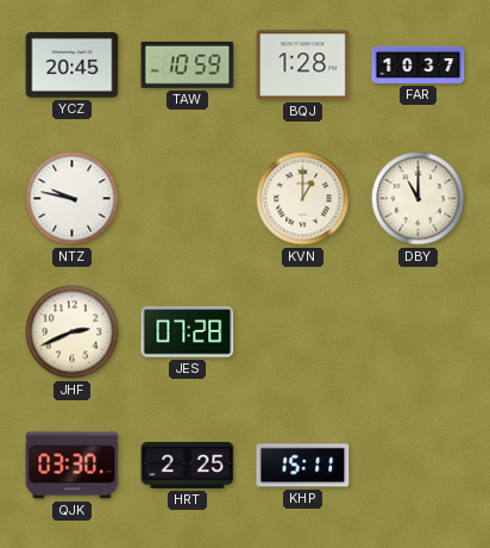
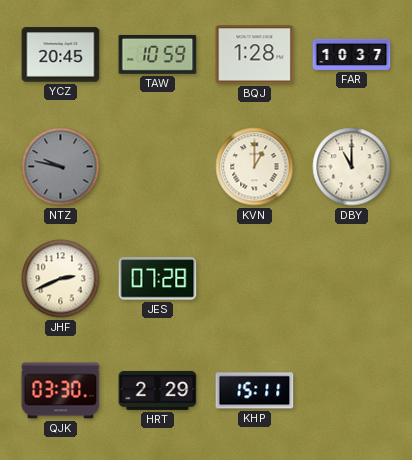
NTZ dial: white -> grey (61, 167)
HRT: 2:25 -> 2:29 (158, 390)
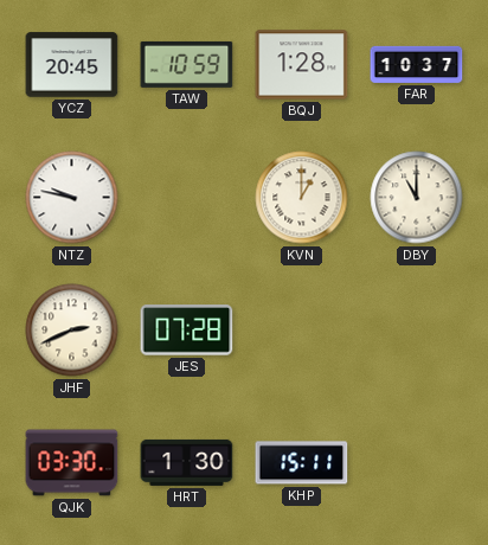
NTZ dial: grey -> white (72, 198)
HRT: 2:29 -> 1:30 (187, 462)
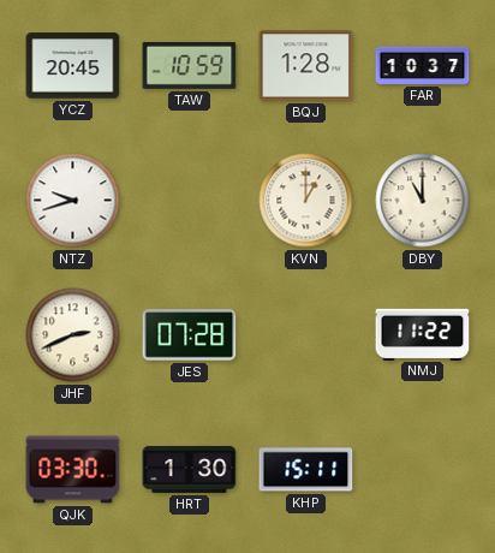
NTZ: 9:47 -> 9:42 (73, 201)
NMJ: none -> 11:22 (423, 334)
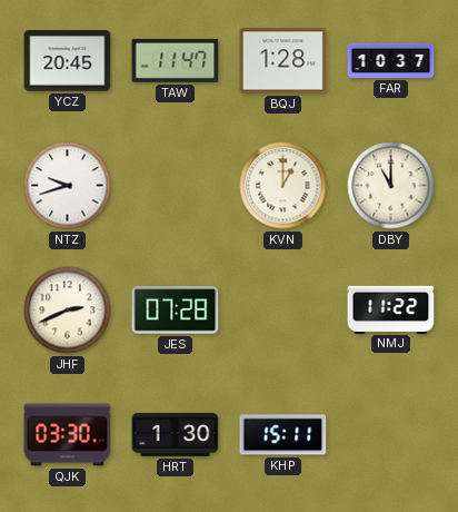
TAW: 10:59 -> 11:47 (176, 60)
